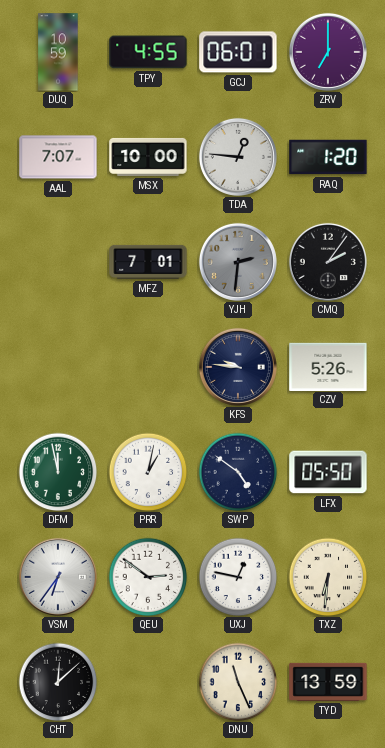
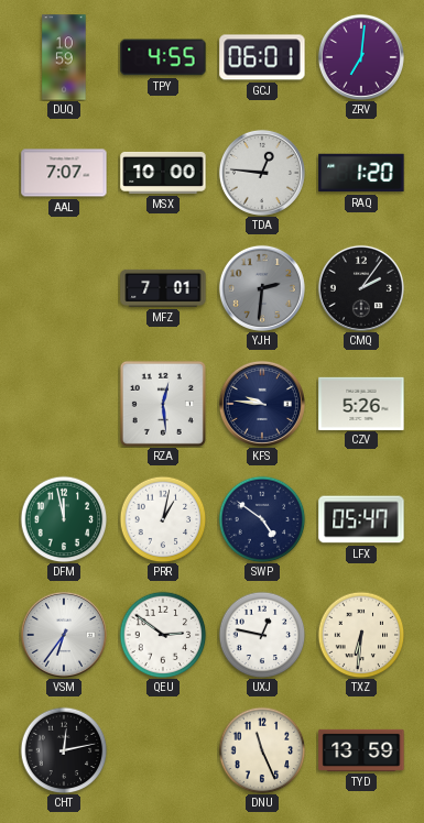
ZRV: 7:00 -> 7:01 (361, 57)
RZA: none -> 12:29 (163, 404)
LFX: 05:50 -> 05:47 (361, 519)
CHT: 12:08 -> 12:13 (64, 750)
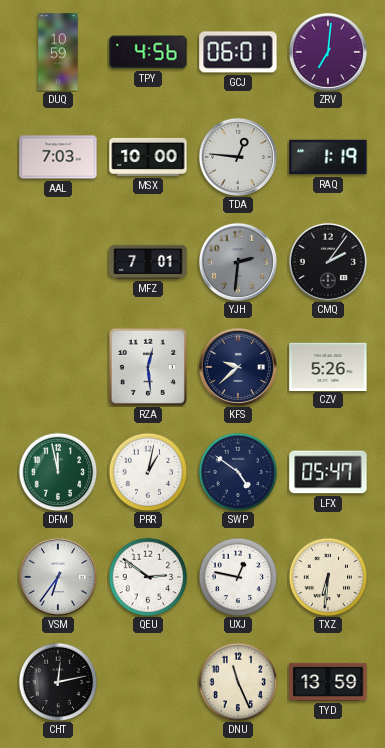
TPY: 4:55 -> 4:56 (148, 52)
AAL: 7:07 -> 7:03 (58, 157)
RAQ: 1:20 -> 1:19 (328, 157)
KFS: 9:46 -> 9:38 (238, 367)
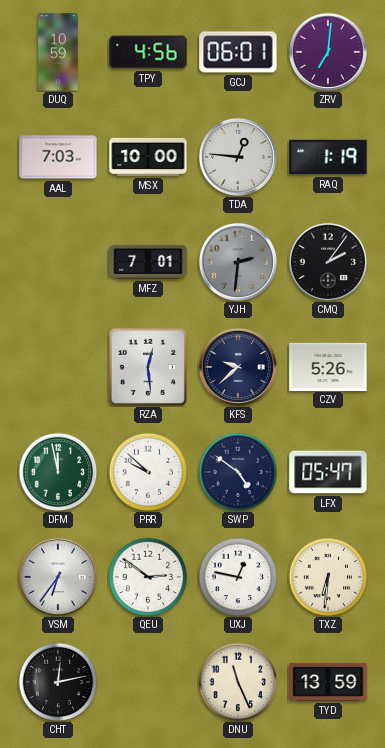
PRR: 1:02 -> 9:52 (148, 472)
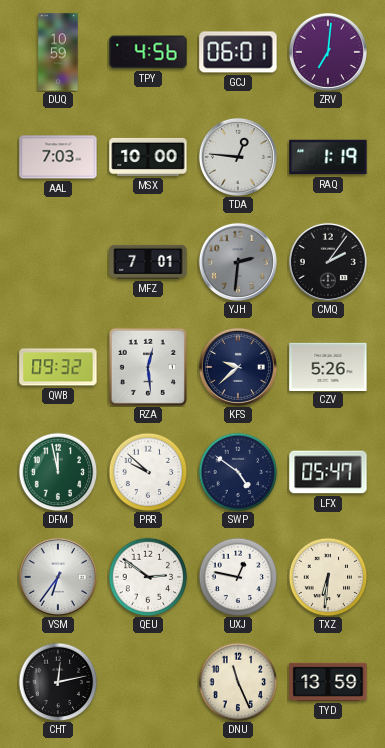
QWB: none -> 09:32 (58, 367)
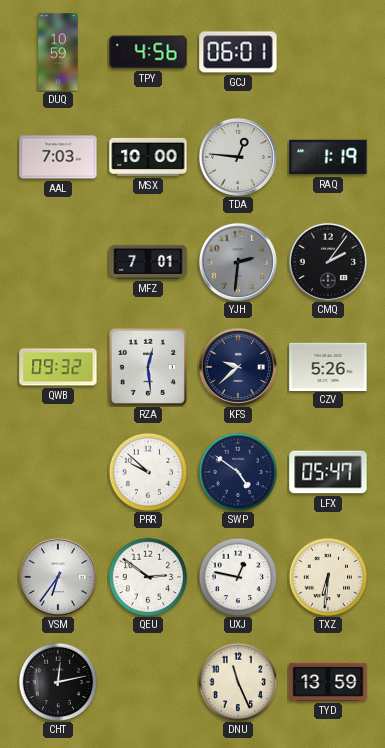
ZRV: 7:01 -> none (328, 52)
DFM: 11:58 -> none (58, 472)
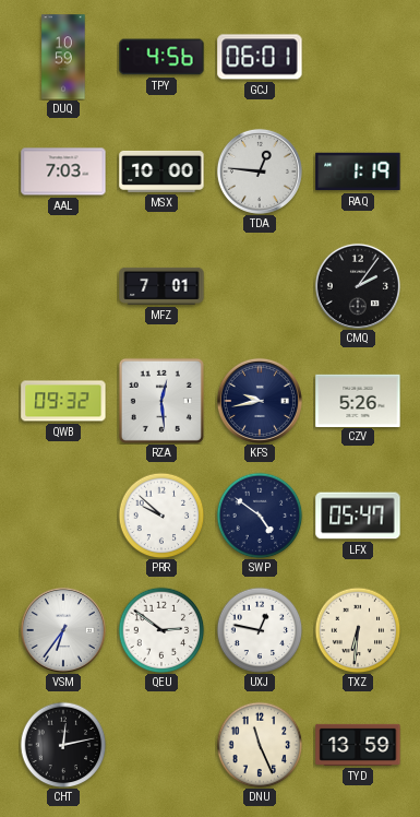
YJH: 2:31 -> none (238, 262)
KFS: 9:38 -> 9:43 (260, 401)
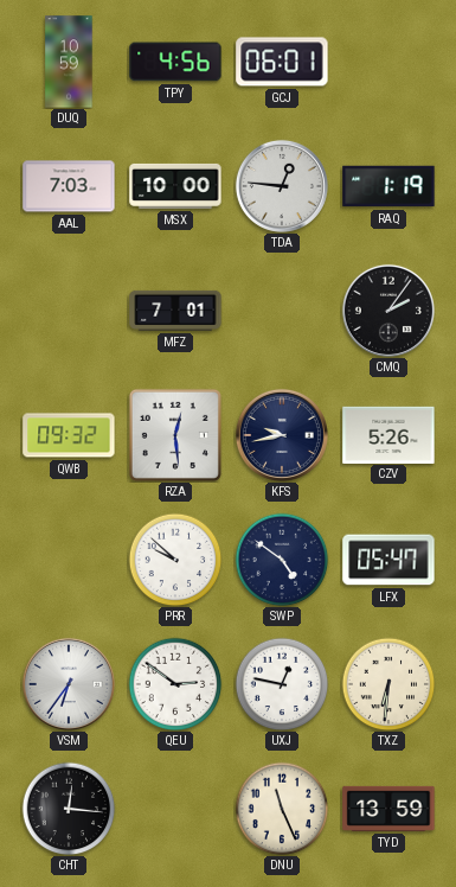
CHT: 12:13 -> 12:16 (69, 809)
